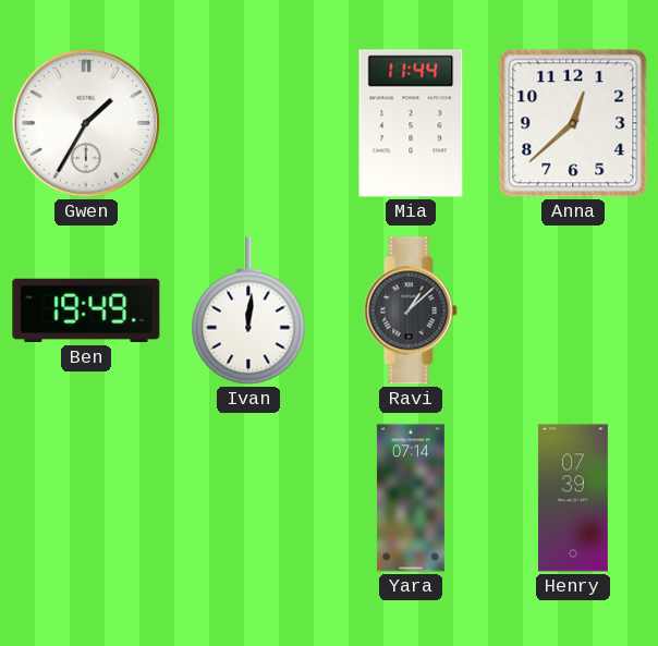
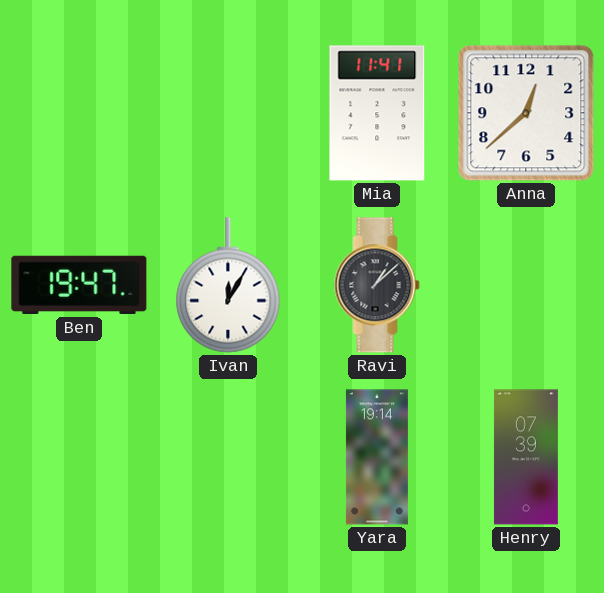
Gwen: 1:35 -> none (86, 123)
Mia: 11:44 -> 11:41 (377, 113)
Ben: 19:49 -> 19:47 (79, 285)
Ivan: 12:01 -> 12:05 (228, 285)
Yara: 07:14 -> 19:14 (377, 457)
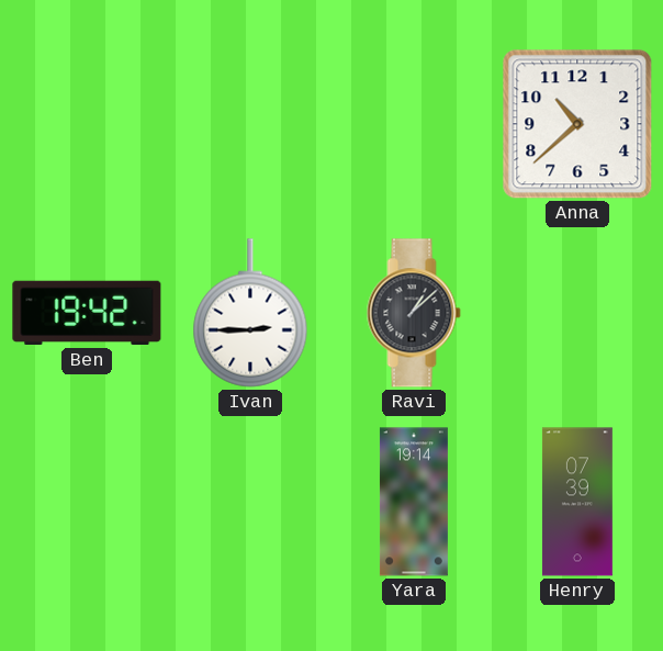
Mia: 11:41 -> none (377, 113)
Anna: 12:38 -> 10:38 (577, 124)
Ben: 19:47 -> 19:42 (87, 313)
Ivan: 12:05 -> 2:45 (250, 313)
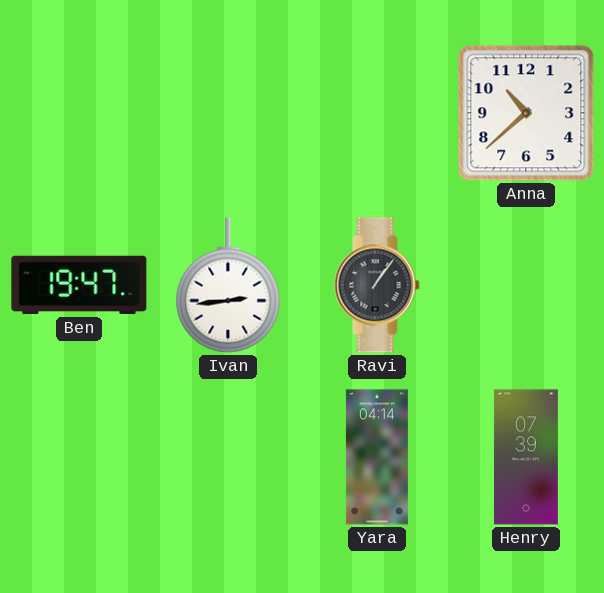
Ben: 19:42 -> 19:47 (79, 285)
Ivan: 2:45 -> 2:44 (228, 285)
Ravi: 1:08 -> 1:06 (377, 285)
Yara: 19:14 -> 04:14 (377, 457)
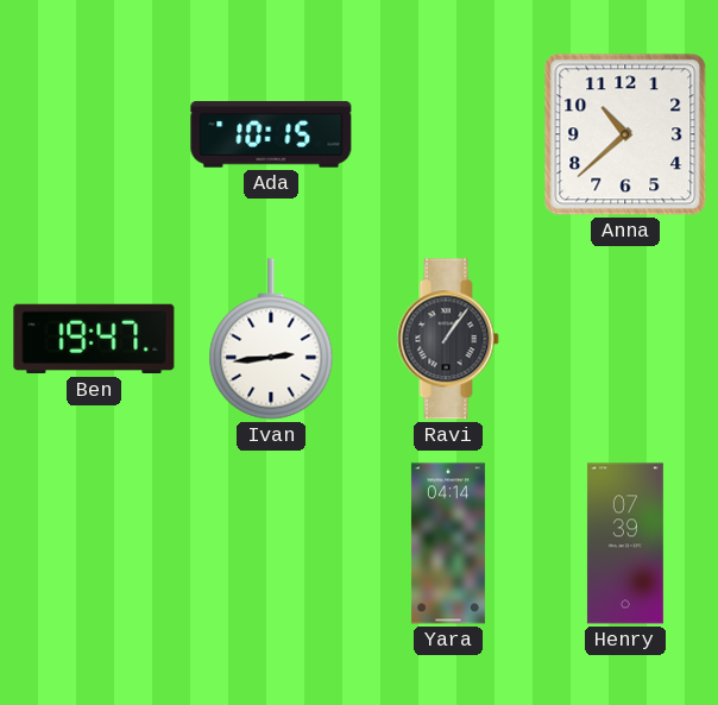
Ada: none -> 10:15 (271, 134)
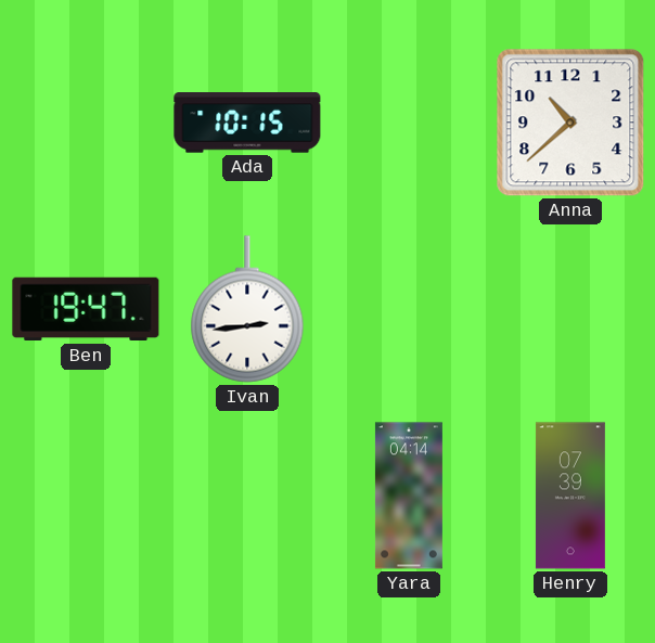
Ravi: 1:06 -> none (448, 339)
